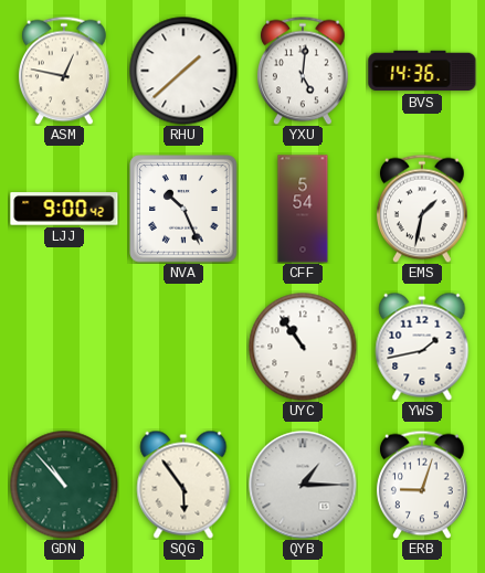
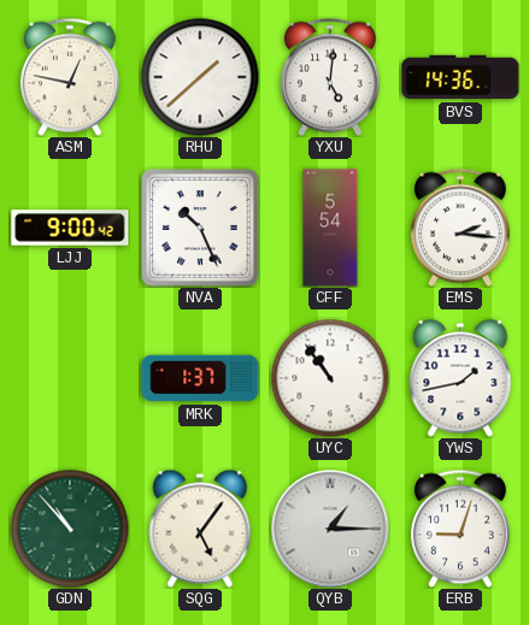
EMS: 1:32 -> 2:16 (460, 228)
MRK: none -> 1:37 (200, 378)
SQG: 5:54 -> 5:06 (200, 529)
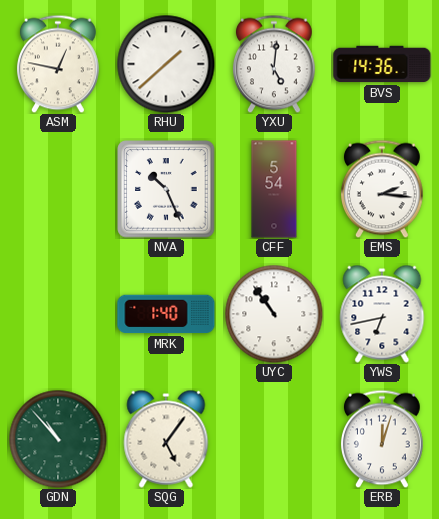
LJJ: 9:00 -> none (70, 228)
MRK: 1:37 -> 1:40 (166, 314)
YWS: 1:43 -> 6:43 (382, 314)
QYB: 1:15 -> none (330, 529)
ERB: 9:03 -> 12:03 (382, 439)
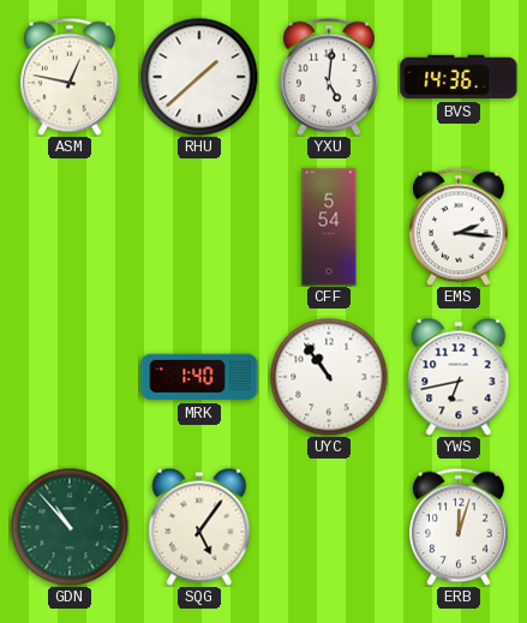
NVA: 10:26 -> none (166, 189)
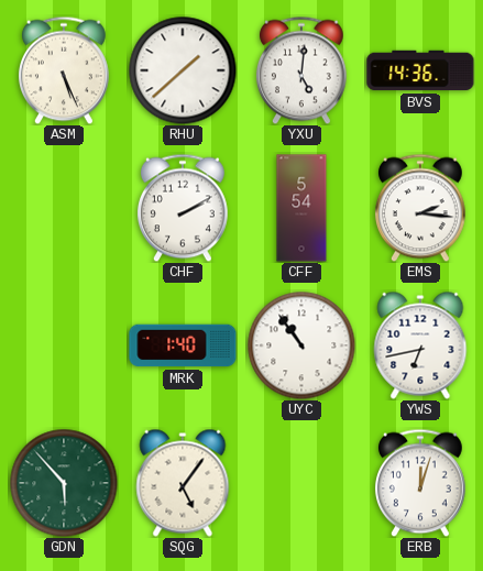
ASM: 12:47 -> 5:26 (64, 70)
CHF: none -> 2:10 (183, 208)
GDN: 10:53 -> 5:53 (64, 483)
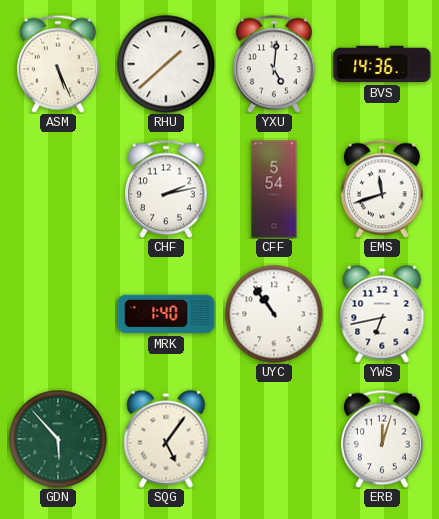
CHF: 2:10 -> 2:13 (166, 189)
EMS: 2:16 -> 11:42 (382, 189)
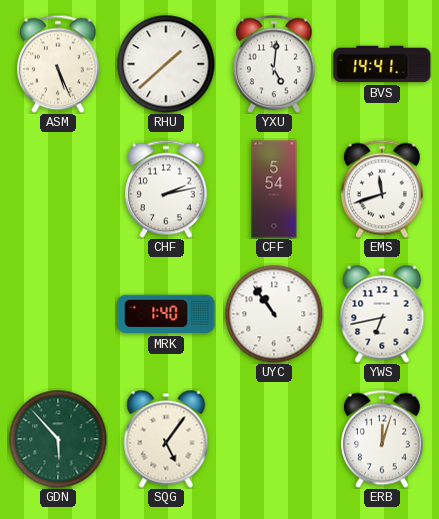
BVS: 14:36 -> 14:41 (382, 64)
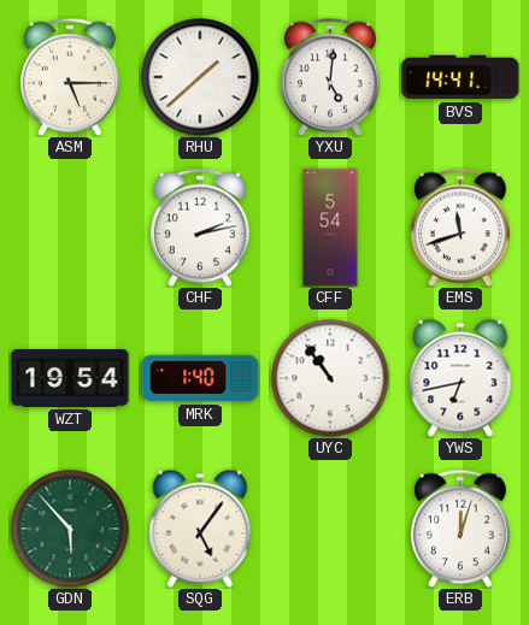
ASM: 5:26 -> 5:15 (70, 77)
WZT: none -> 19:54 (70, 378)
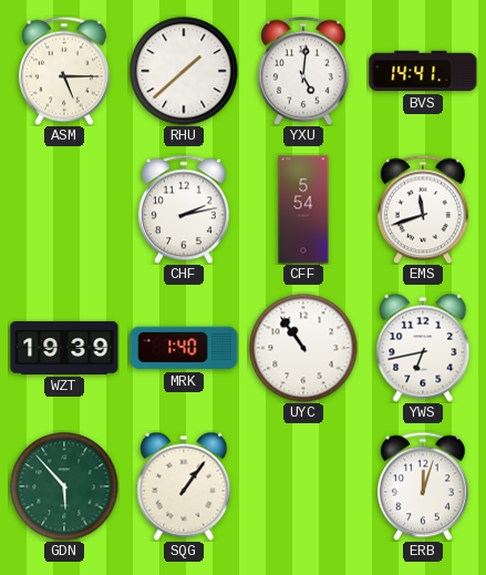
WZT: 19:54 -> 19:39 (64, 348)
SQG: 5:06 -> 1:06 (184, 486)
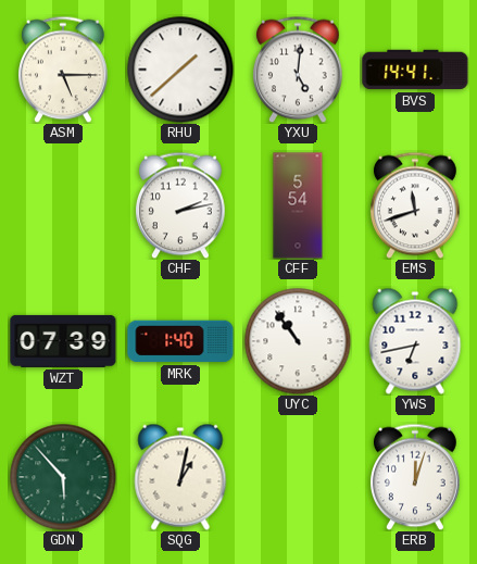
WZT: 19:39 -> 07:39 (63, 341)
SQG: 1:06 -> 1:02 (180, 477)
